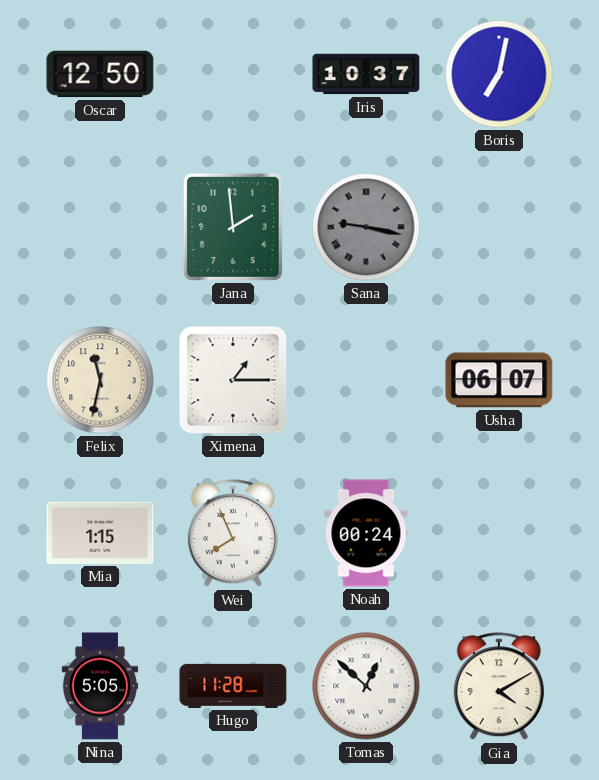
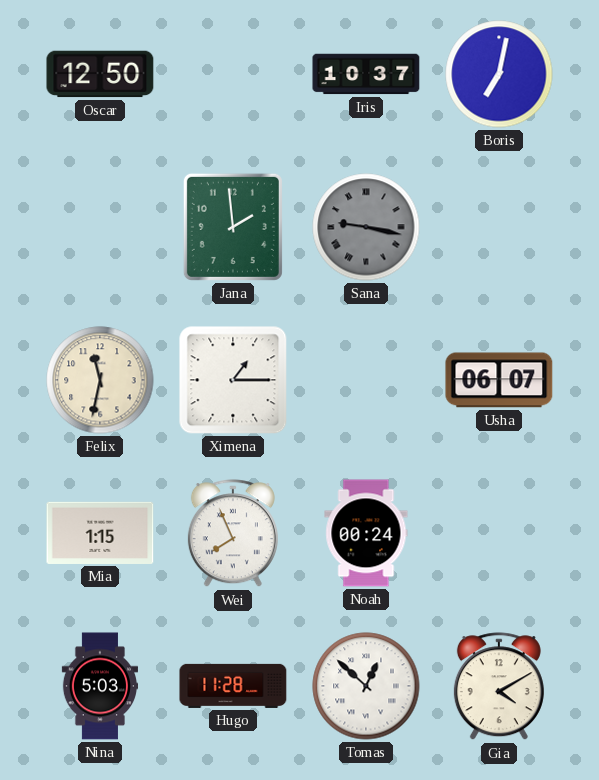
Nina: 5:05 -> 5:03 (99, 686)
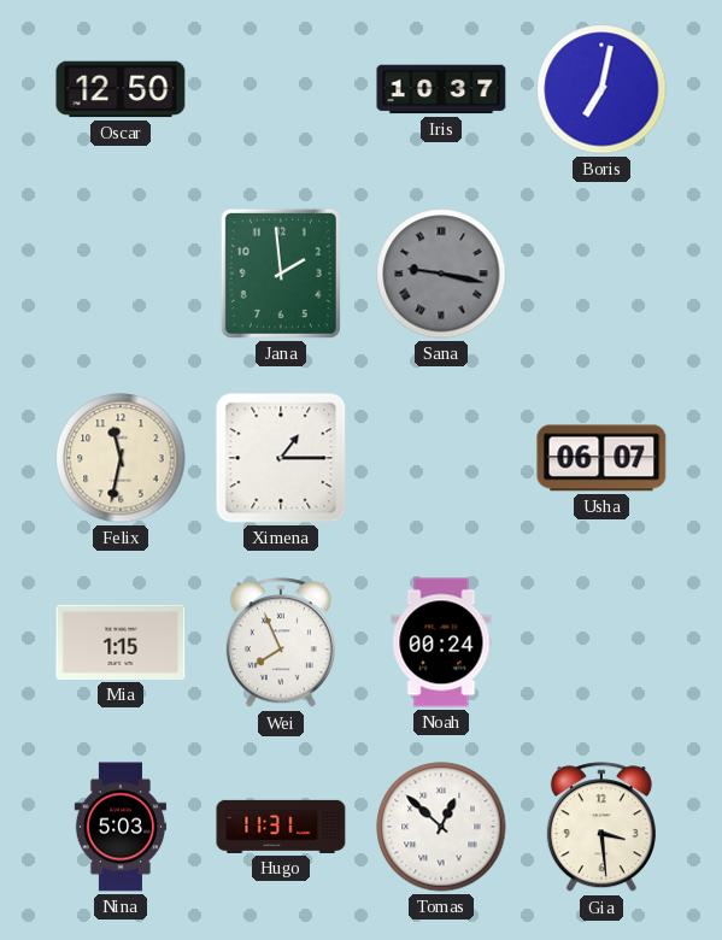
Hugo: 11:28 -> 11:31 (281, 827)
Gia: 4:10 -> 3:29 (601, 828)
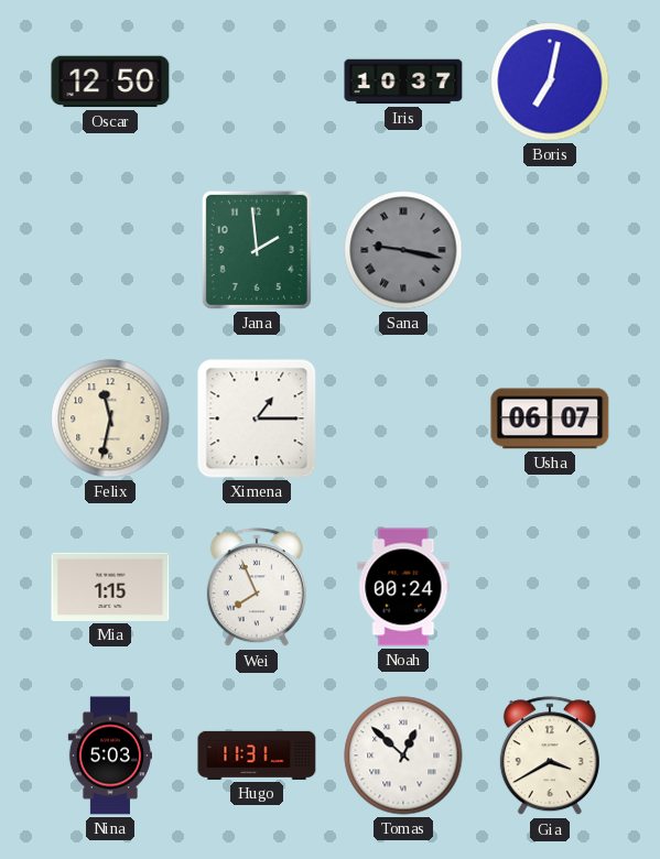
Gia: 3:29 -> 3:40 (550, 757)
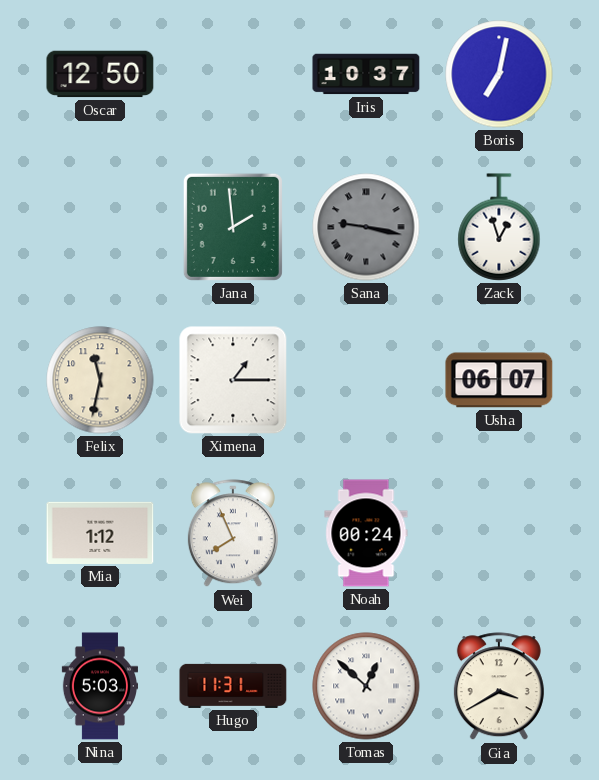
Zack: none -> 12:57 (499, 227)
Mia: 1:15 -> 1:12 (100, 533)
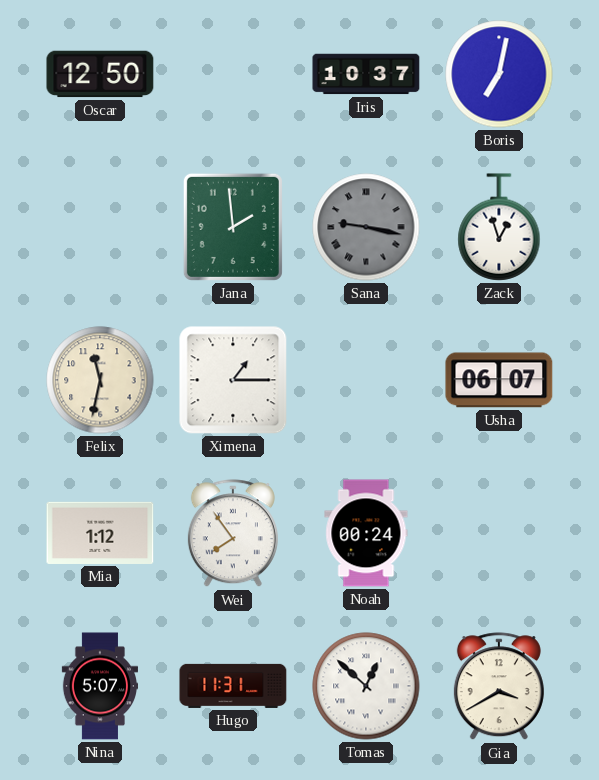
Wei: 7:56 -> 7:54 (233, 534)
Nina: 5:03 -> 5:07 (99, 686)
